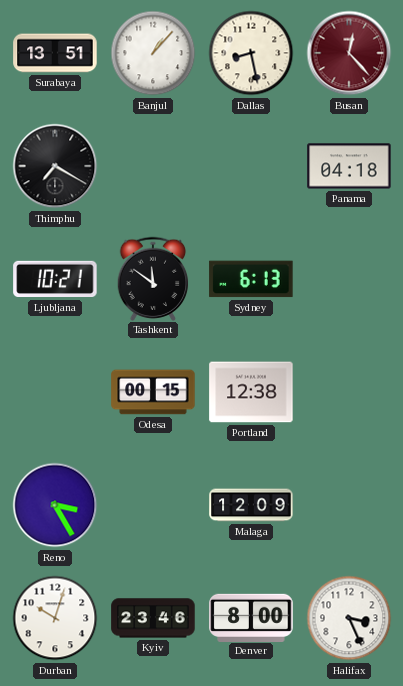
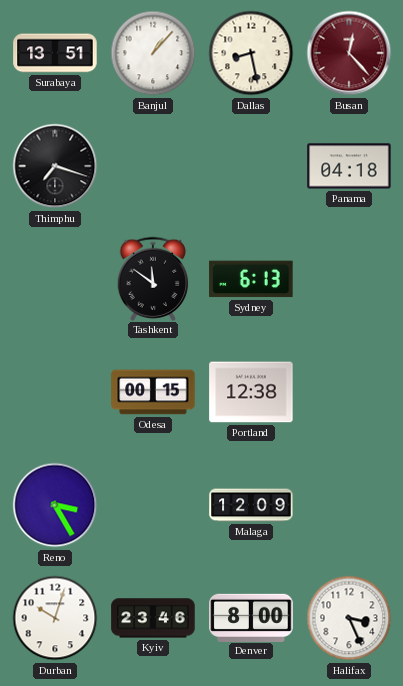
Thimphu: 7:20 -> 7:18 (55, 166)
Ljubljana: 10:21 -> none (55, 279)
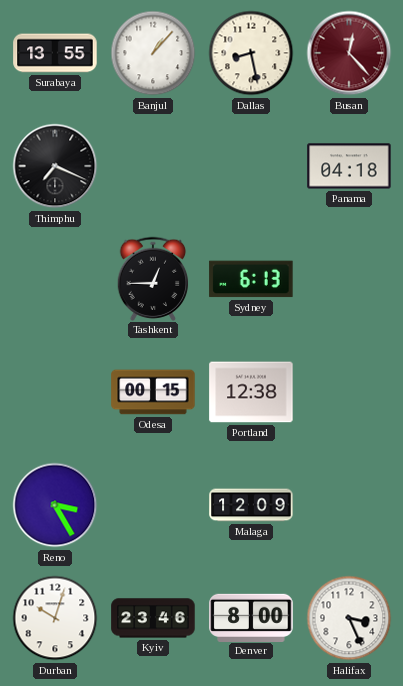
Surabaya: 13:51 -> 13:55 (55, 53)
Thimphu: 7:18 -> 7:19 (55, 166)
Tashkent: 11:51 -> 12:45 (153, 278)
